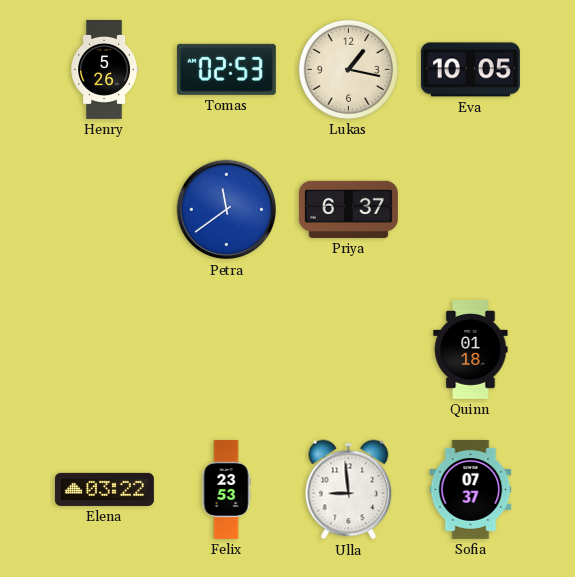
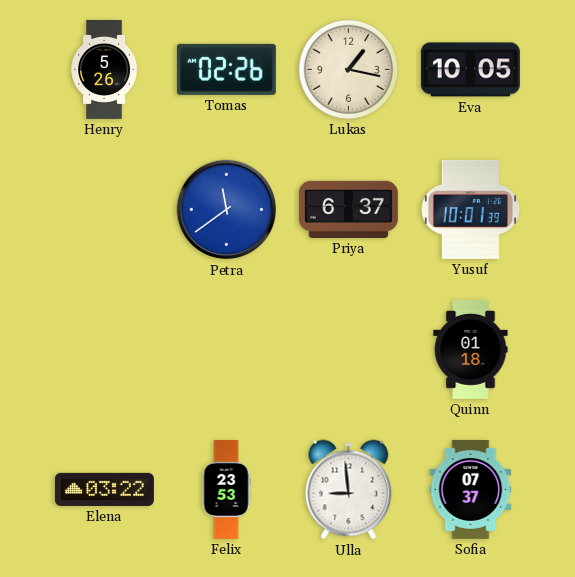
Tomas: 02:53 -> 02:26 (226, 69)
Yusuf: none -> 10:01 (470, 209)
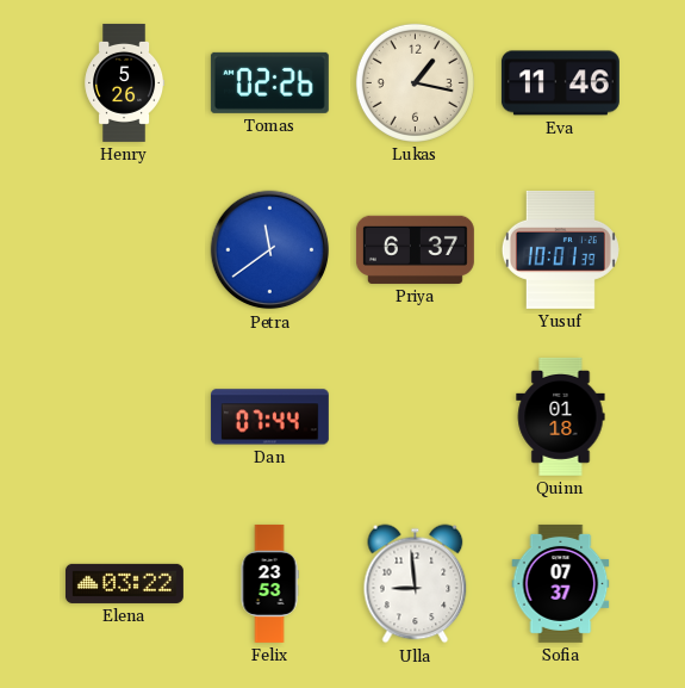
Eva: 10:05 -> 11:46 (560, 83)
Dan: none -> 07:44 (269, 417)
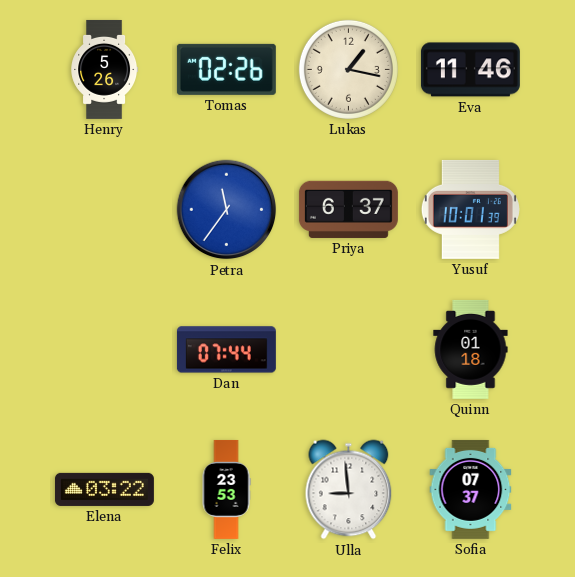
Petra: 11:39 -> 11:36 (227, 210)
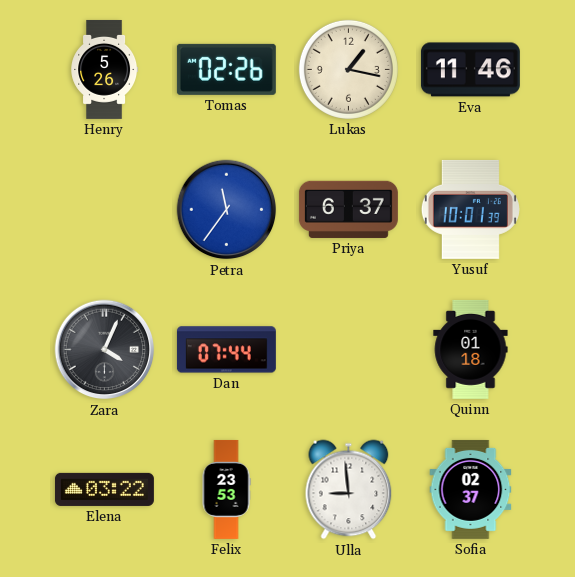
Zara: none -> 4:04 (105, 350)
Sofia: 07:37 -> 02:37 (471, 489)
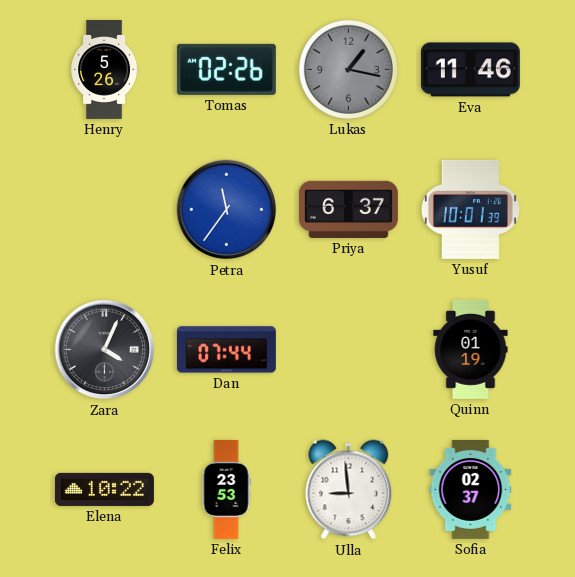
Lukas dial: cream -> grey (348, 69)
Quinn: 01:18 -> 01:19 (471, 349)
Elena: 03:22 -> 10:22 (104, 489)
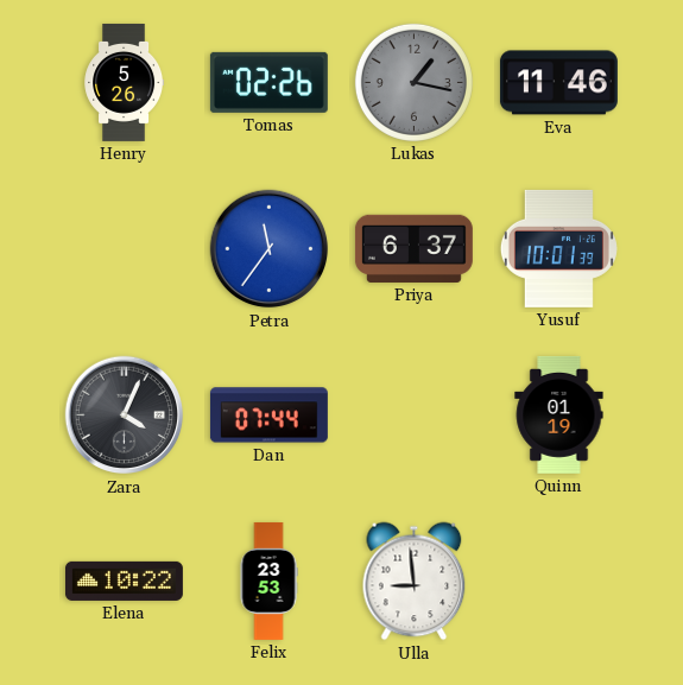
Sofia: 02:37 -> none (471, 489)
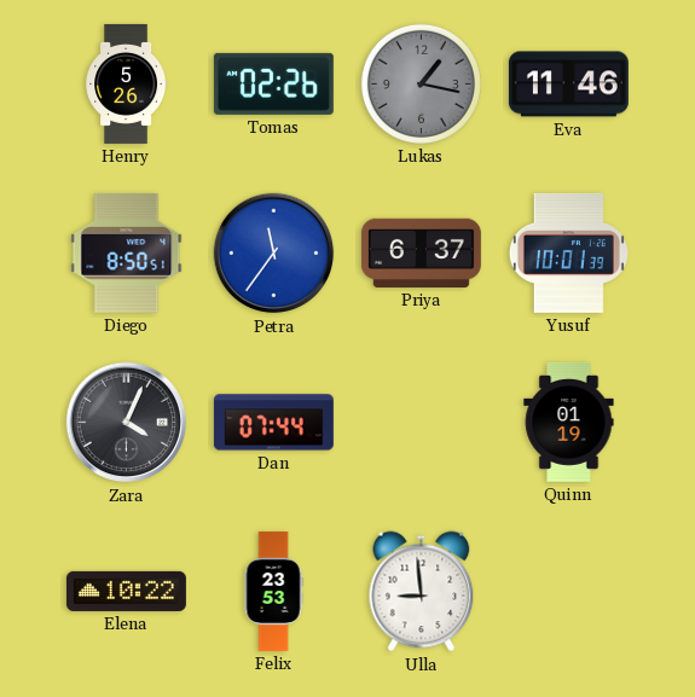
Diego: none -> 8:50 (127, 252)
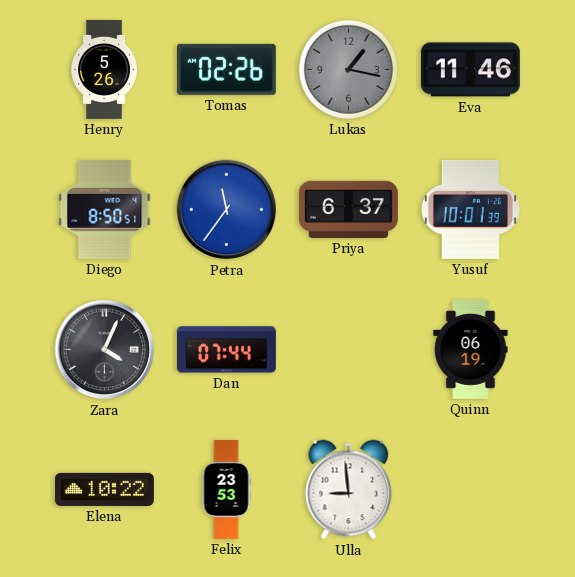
Quinn: 01:19 -> 06:19 (471, 349)
